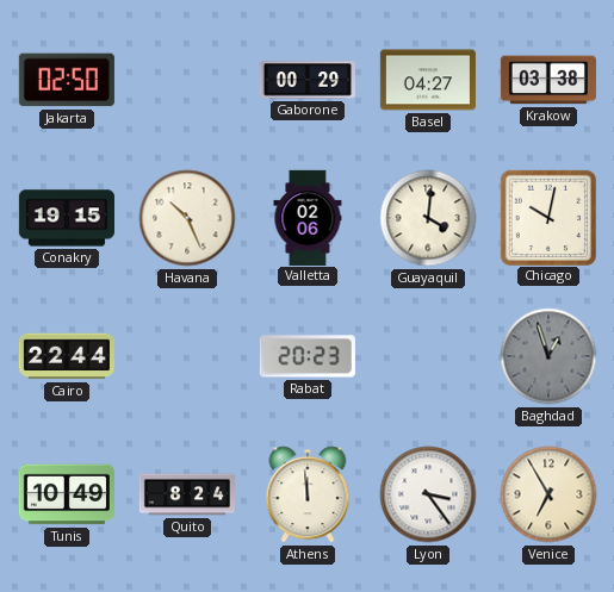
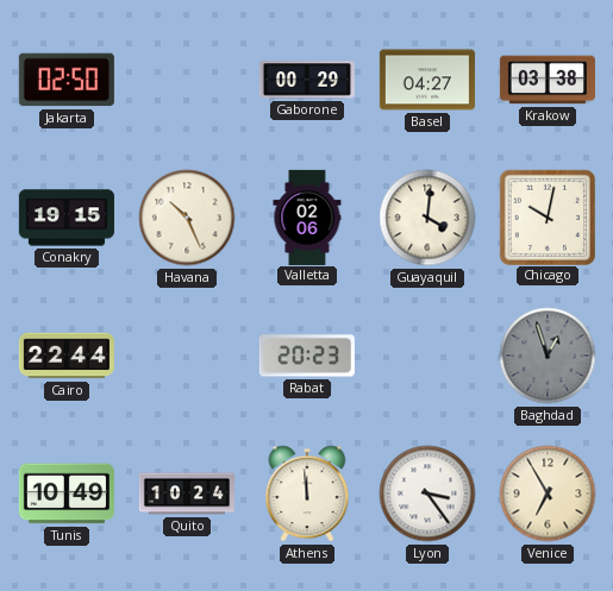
Quito: 8:24 -> 10:24 (187, 493)
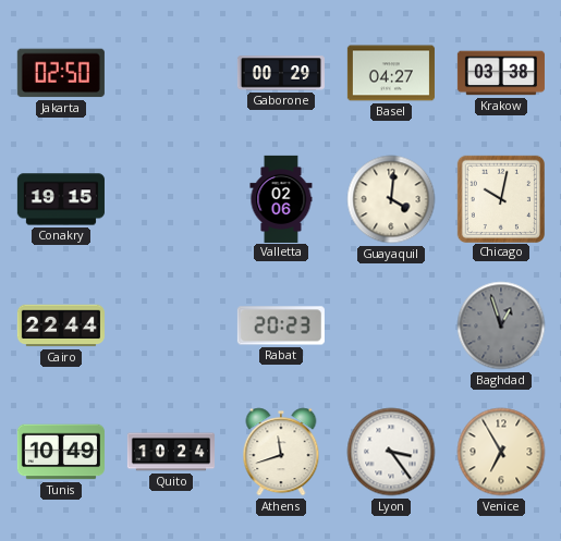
Havana: 10:26 -> none (187, 218)
Athens: 11:59 -> 11:42 (281, 452)
